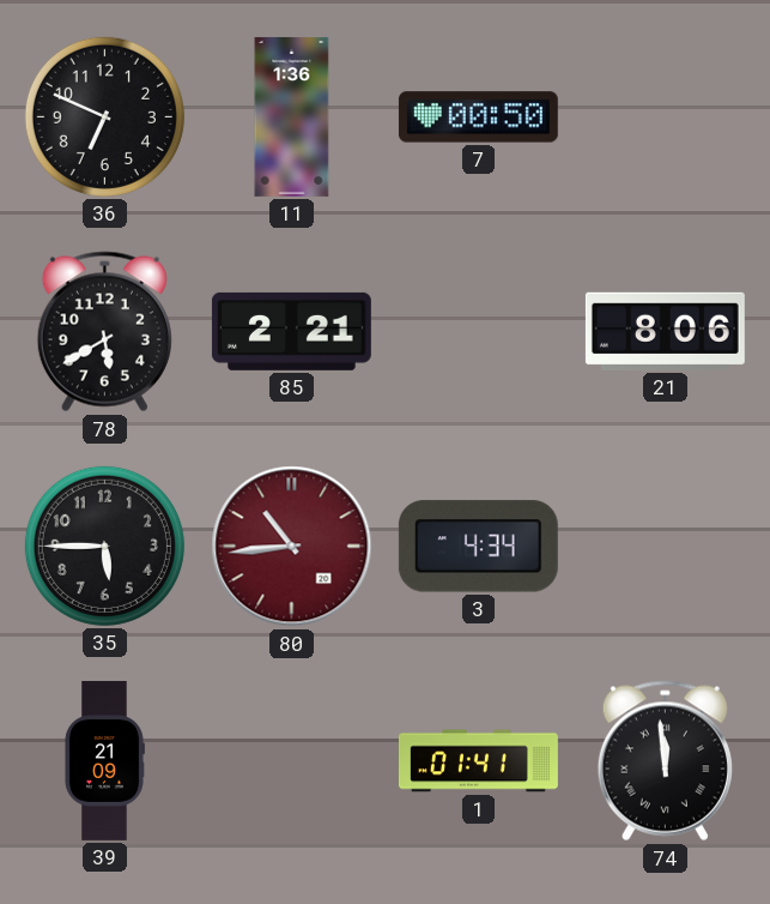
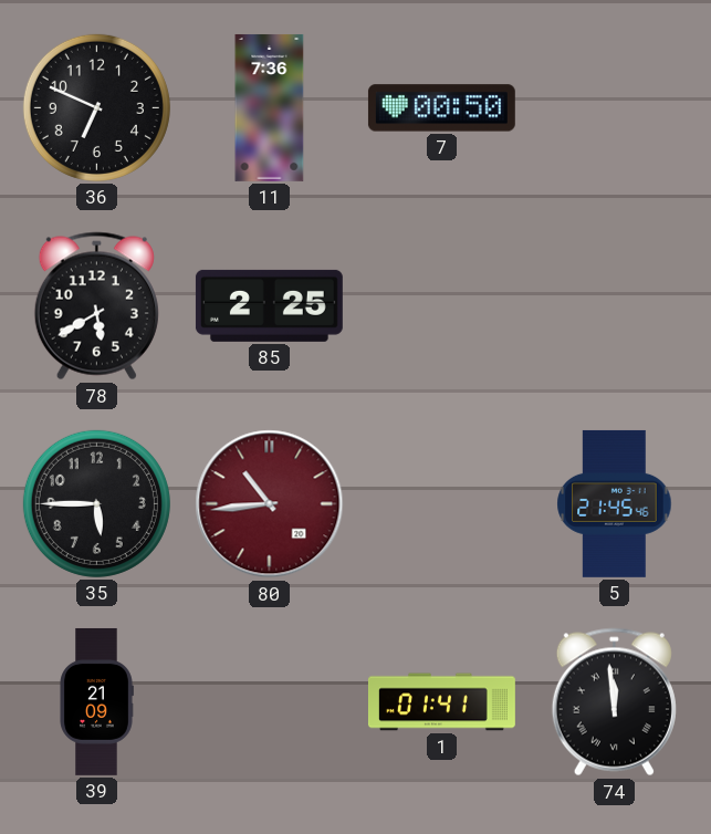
11: 1:36 -> 7:36 (270, 107)
85: 2:21 -> 2:25 (269, 305)
21: 8:06 -> none (665, 331)
3: 4:34 -> none (478, 547)
5: none -> 21:45 (615, 503)
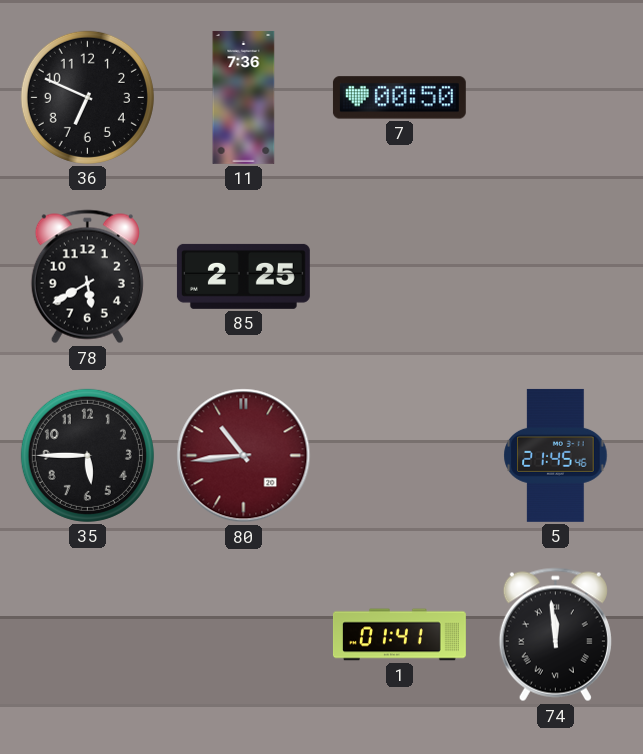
39: 21:09 -> none (96, 701)
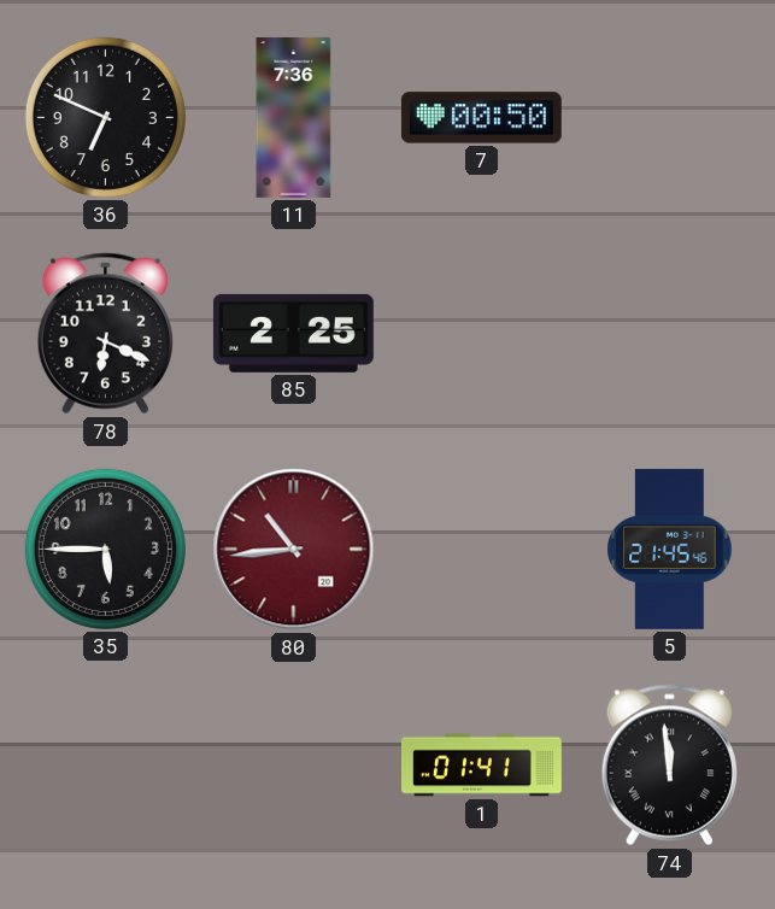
78: 5:40 -> 6:19 (105, 334)
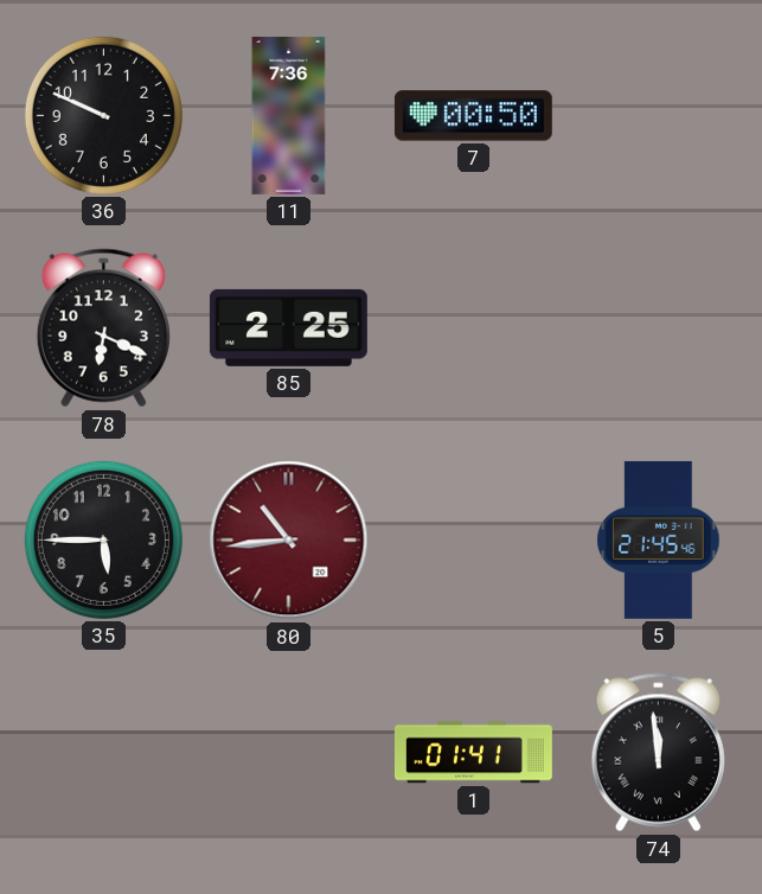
36: 6:49 -> 9:49 (103, 115)
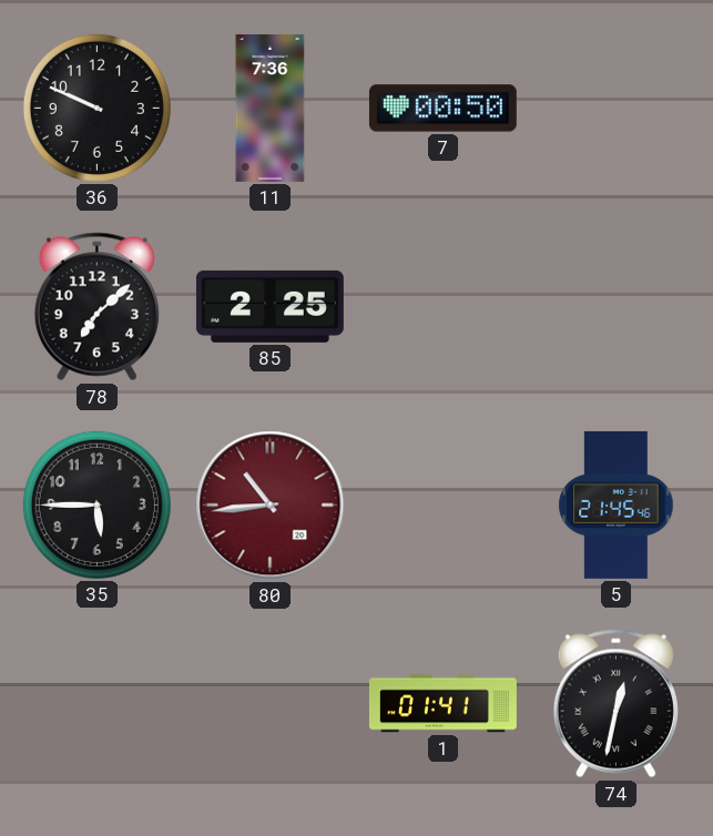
78: 6:19 -> 7:08 (96, 307)
74: 11:59 -> 12:32 (615, 704)
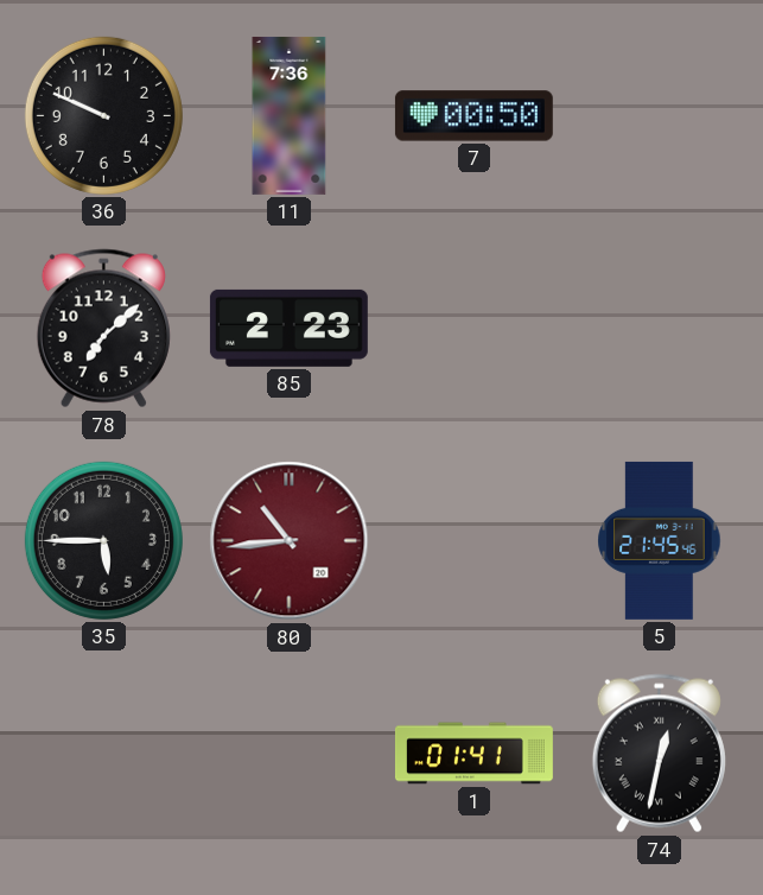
85: 2:25 -> 2:23 (288, 328)
